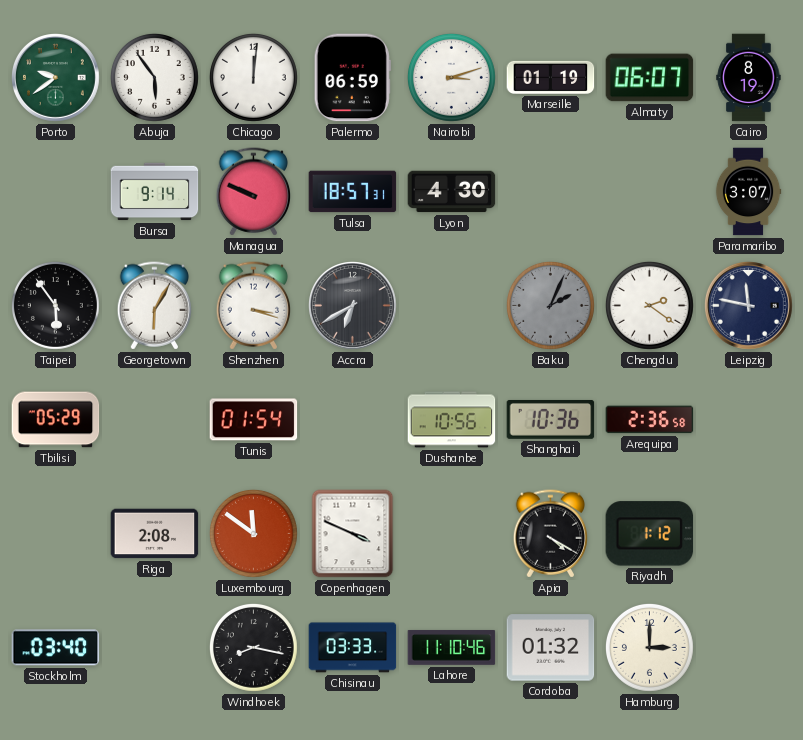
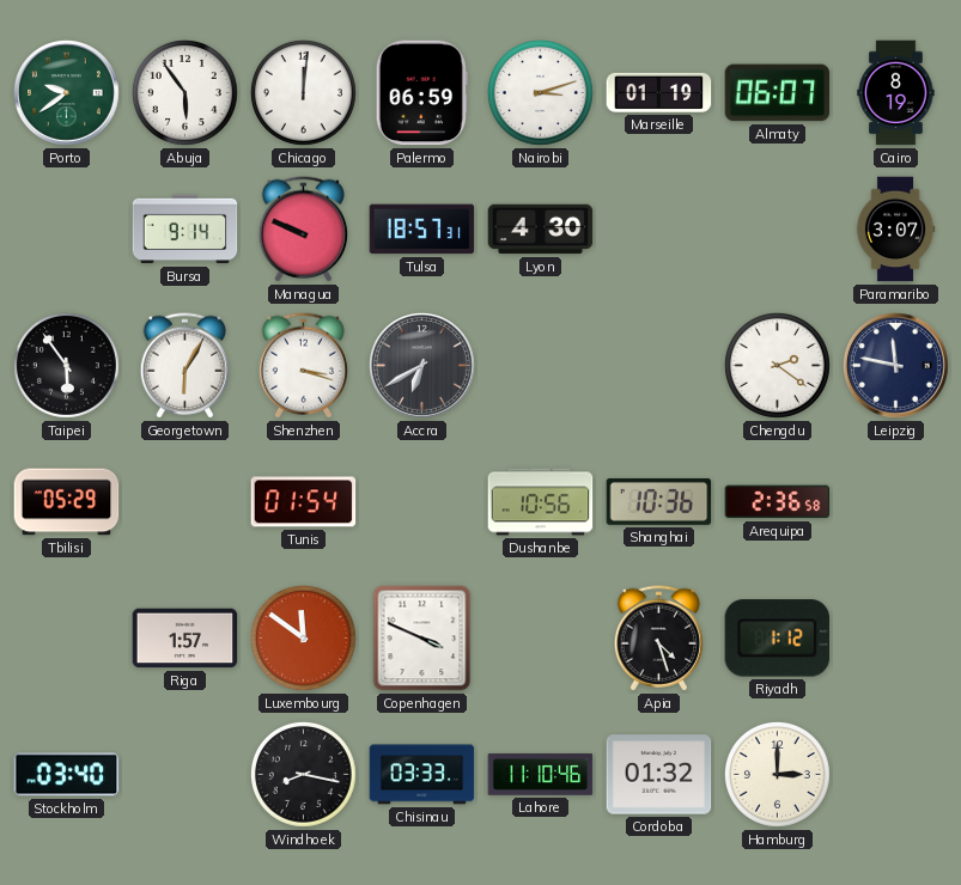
Baku: 2:04 -> none (550, 305)
Riga: 2:08 -> 1:57 (185, 639)
Apia: 4:20 -> 4:27 (658, 639)
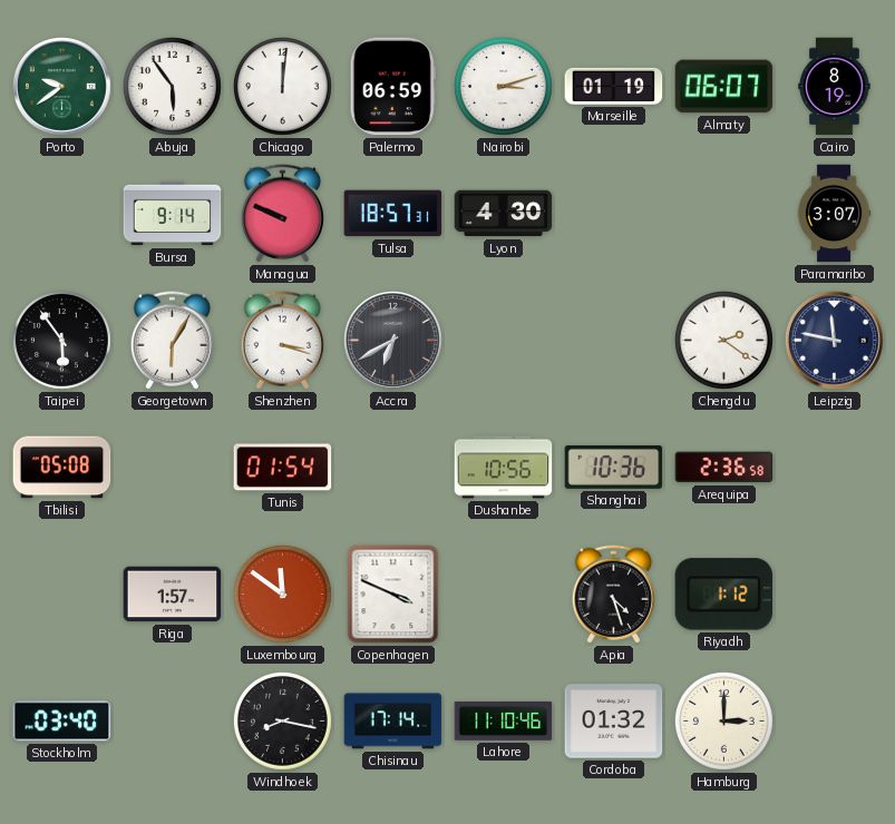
Tbilisi: 05:29 -> 05:08 (62, 468)
Chisinau: 03:33 -> 17:14 (393, 722)
